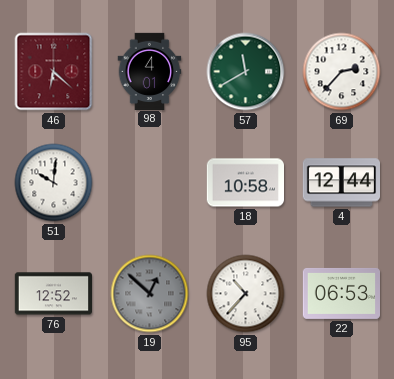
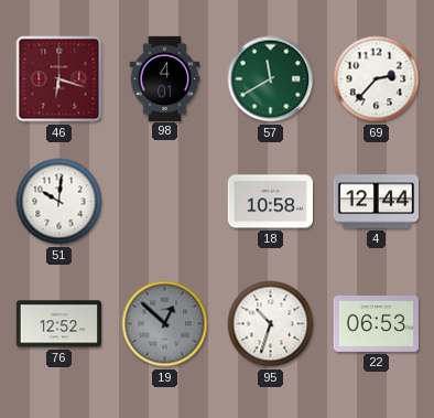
46: 6:22 -> 6:18 (59, 79)
95: 10:37 -> 10:33 (271, 324)
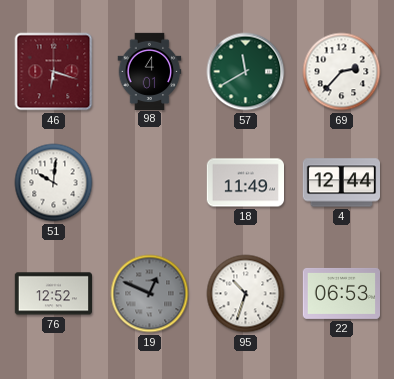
18: 10:58 -> 11:49 (245, 183)
19: 12:52 -> 12:49 (150, 294)
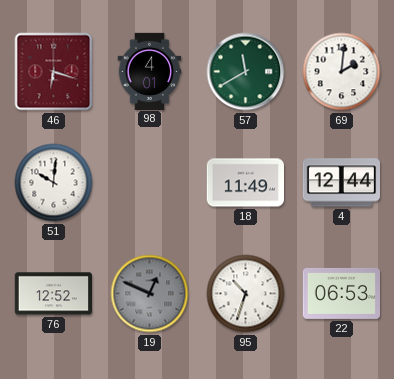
69: 2:37 -> 2:01 (342, 72)
